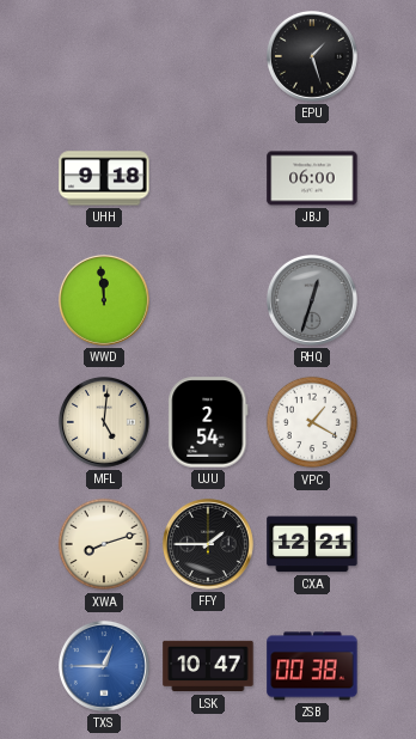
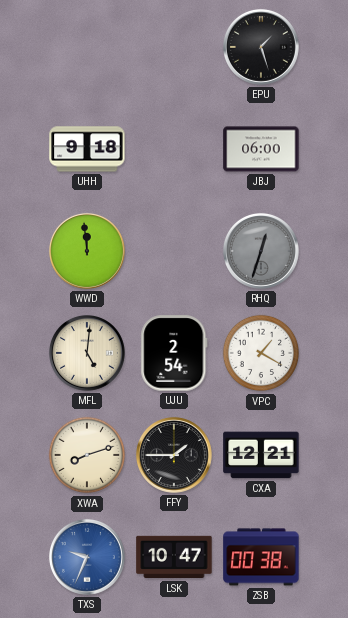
TXS: 12:45 -> 9:34 (87, 557)
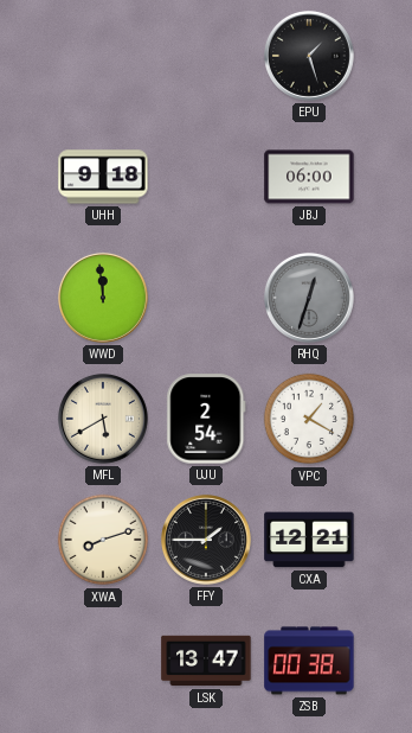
MFL: 5:01 -> 5:40 (103, 419)
TXS: 9:34 -> none (87, 557)
LSK: 10:47 -> 13:47 (206, 661)
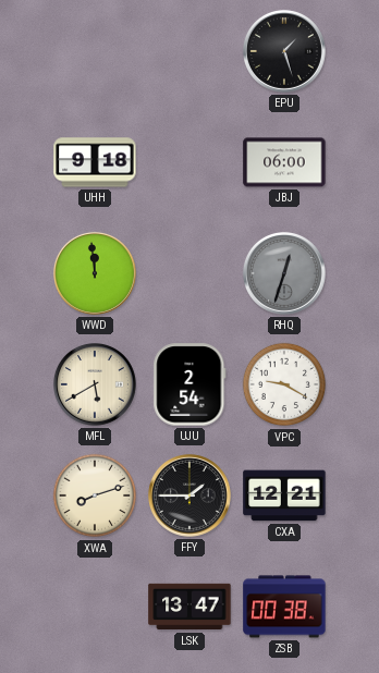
VPC: 1:20 -> 9:20 (284, 384)
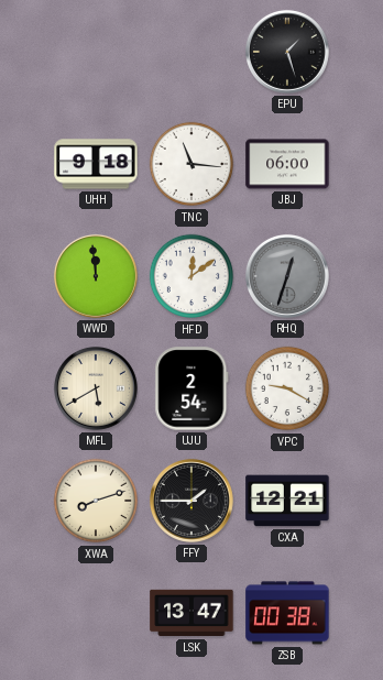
TNC: none -> 11:16 (191, 164)
HFD: none -> 12:09 (191, 276)
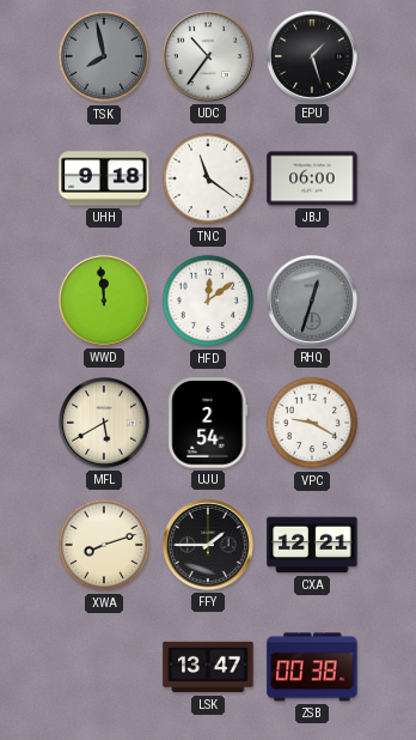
TSK: none -> 7:58 (104, 56)
UDC: none -> 10:36 (208, 56)
TNC: 11:16 -> 11:21 (208, 178)
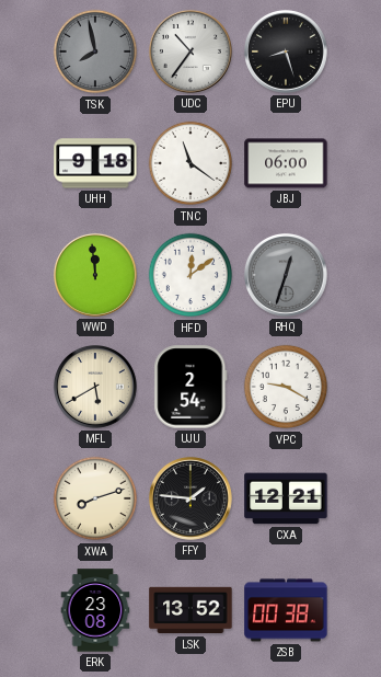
EPU: 1:27 -> 8:27 (286, 51)
FFY: 1:45 -> 1:46 (190, 498)
ERK: none -> 23:08 (95, 610)
LSK: 13:47 -> 13:52 (190, 610)
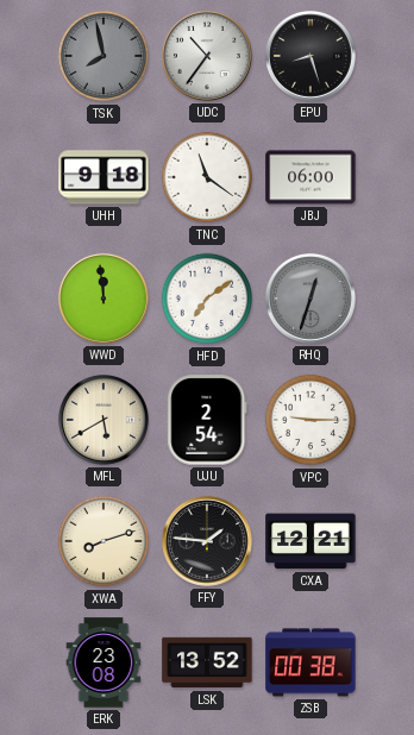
HFD: 12:09 -> 7:09 (207, 299)
VPC: 9:20 -> 9:15 (310, 420)
